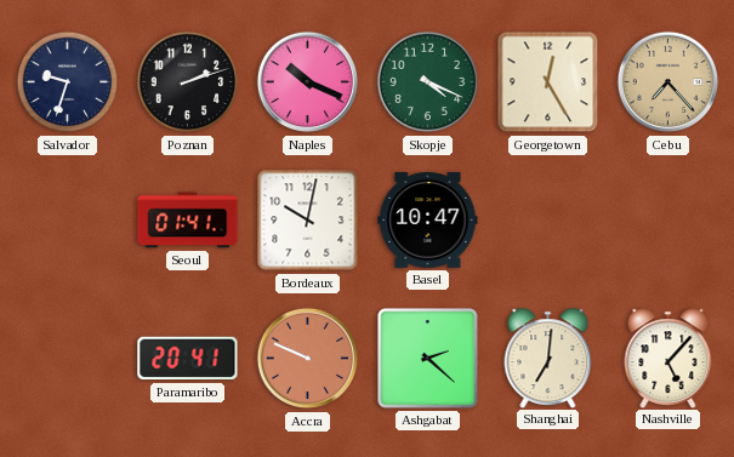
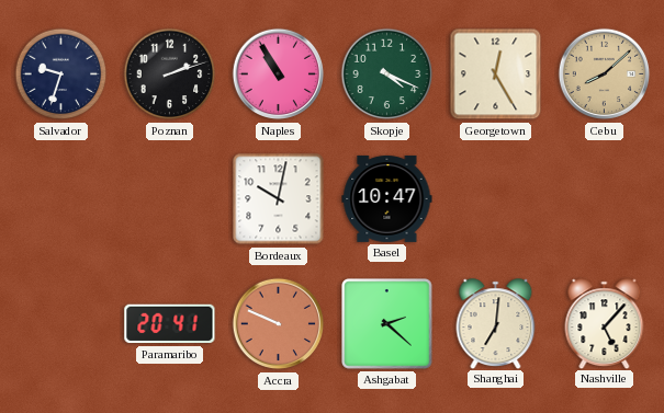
Naples: 10:19 -> 10:55 (279, 74)
Cebu: 7:23 -> 8:08 (605, 74)
Seoul: 01:41 -> none (188, 221)
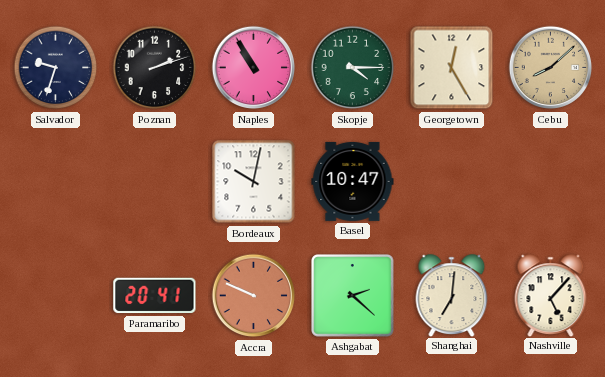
Skopje: 4:19 -> 4:15 (353, 68)
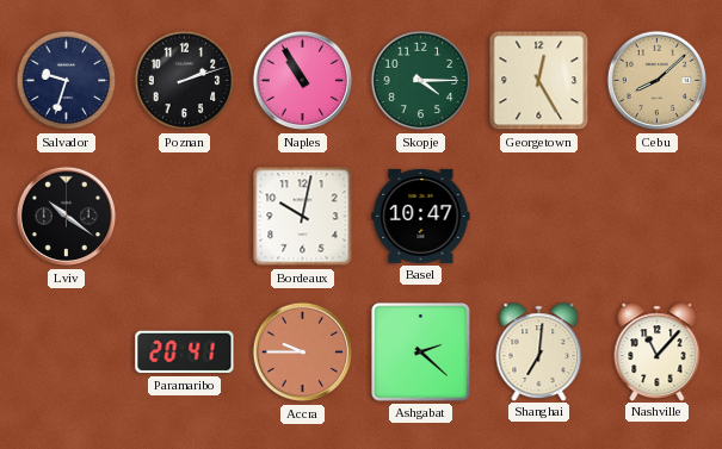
Lviv: none -> 10:21 (67, 217)
Accra: 9:49 -> 9:45 (303, 353)
Nashville: 5:07 -> 11:07 (658, 351)
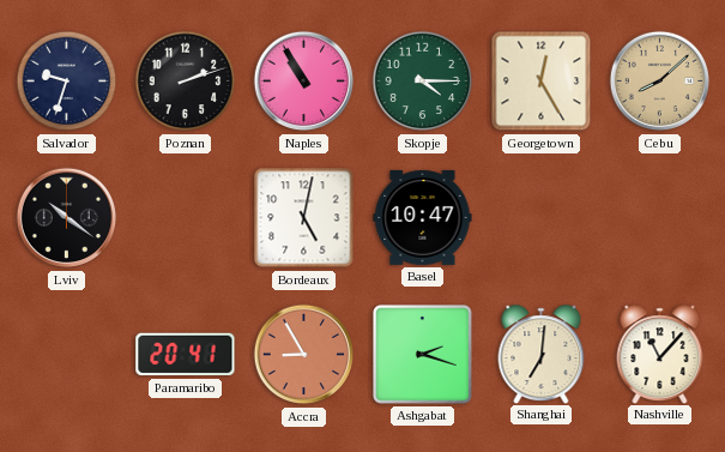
Bordeaux: 10:02 -> 5:02 (304, 218)
Accra: 9:45 -> 8:55 (304, 355)
Ashgabat: 2:22 -> 2:18 (423, 355)
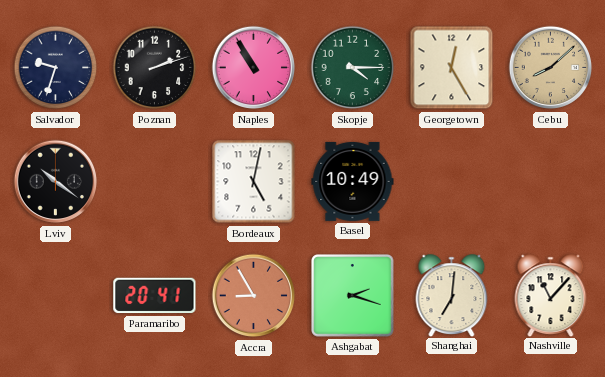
Basel: 10:47 -> 10:49 (353, 181)
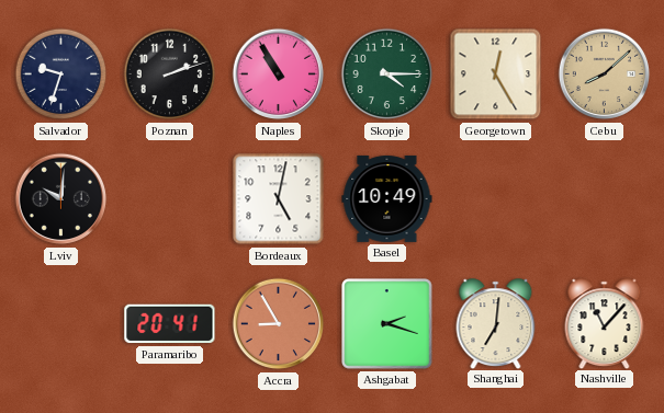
Lviv: 10:21 -> 10:01 (61, 199)
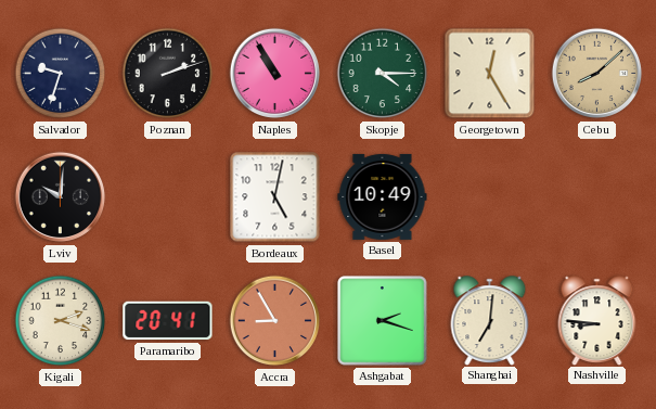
Kigali: none -> 2:18 (61, 321)
Nashville: 11:07 -> 8:46 (597, 320)
